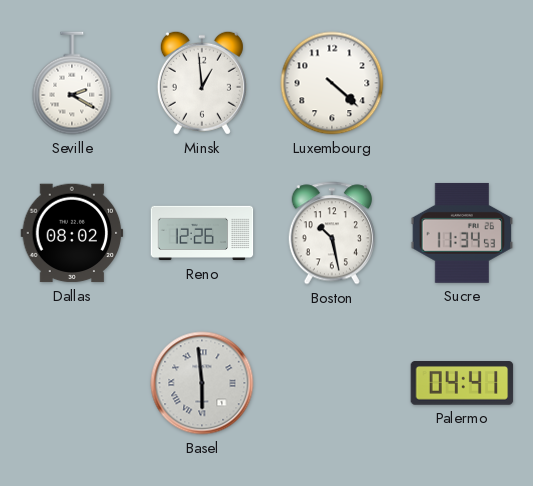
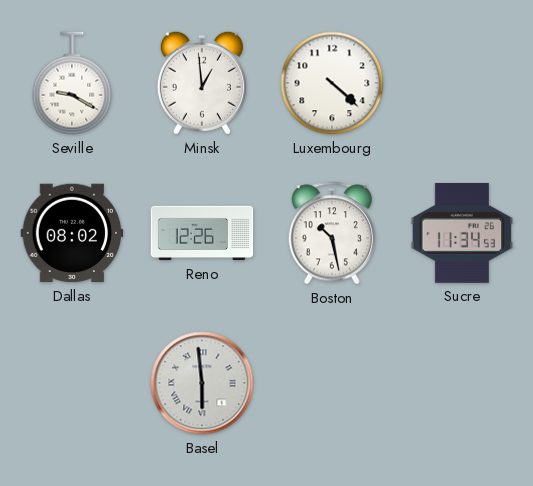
Seville: 2:20 -> 9:20 (72, 83)
Palermo: 04:41 -> none (462, 383)
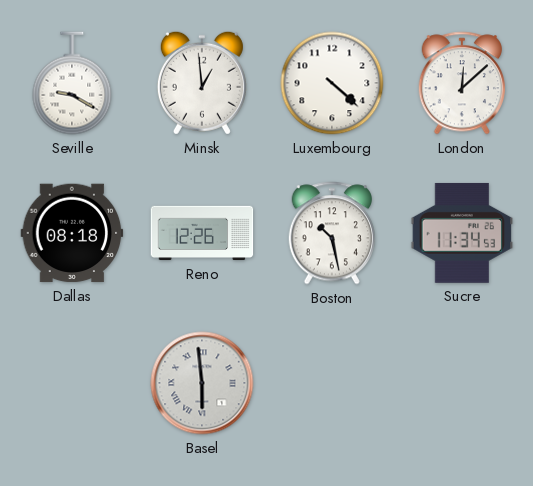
London: none -> 12:08 (461, 83)
Dallas: 08:02 -> 08:18 (72, 233)
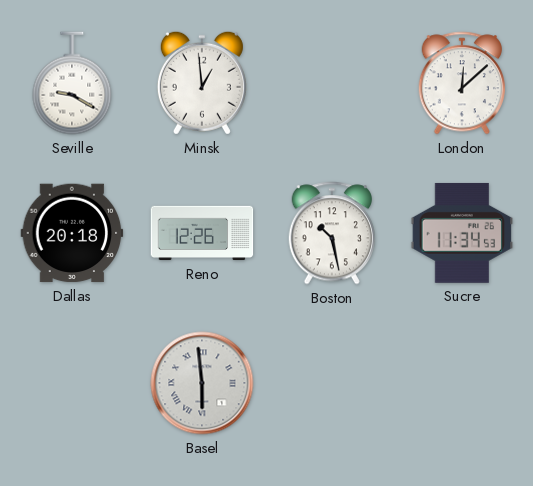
Luxembourg: 4:22 -> none (332, 83)
Dallas: 08:18 -> 20:18 (72, 233)
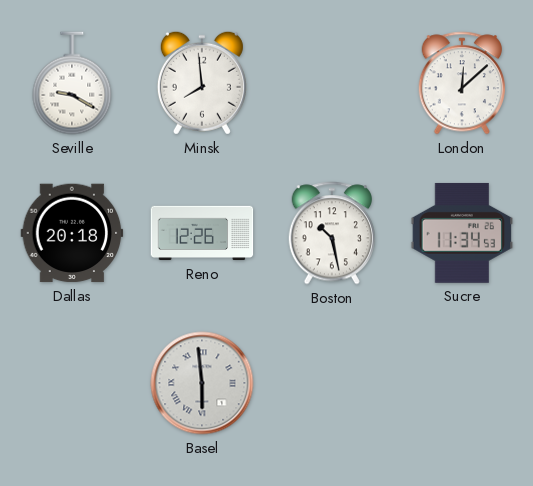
Minsk: 12:59 -> 7:59 (202, 83)
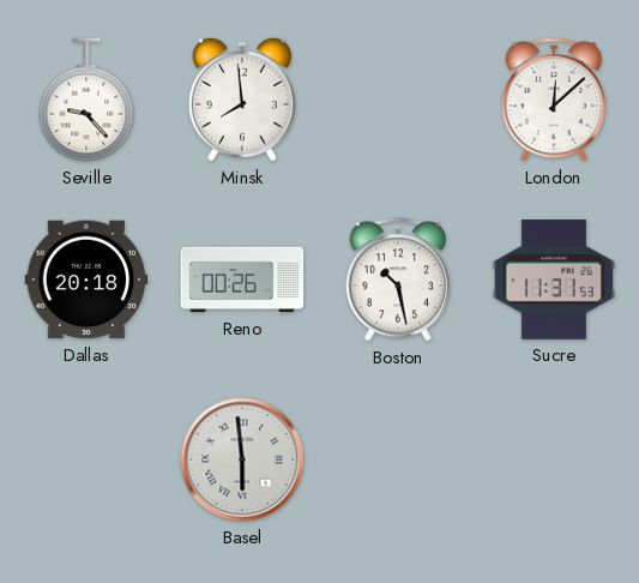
Seville: 9:20 -> 9:23 (86, 100)
Reno: 12:26 -> 00:26 (242, 280)
Sucre: 11:34 -> 11:31 (554, 280)
